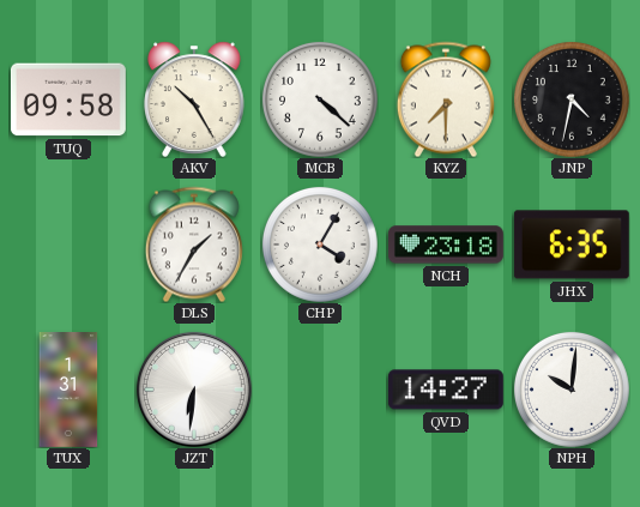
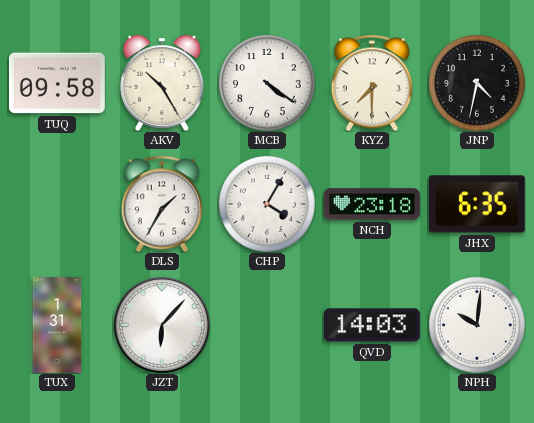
MCB: 4:22 -> 4:21 (267, 83)
JZT: 6:31 -> 6:07 (162, 325)
QVD: 14:27 -> 14:03 (372, 325)
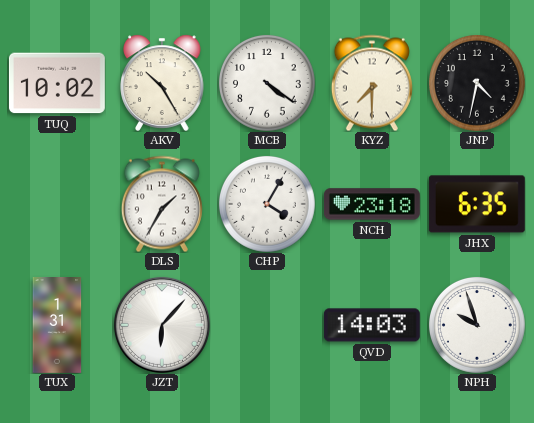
TUQ: 09:58 -> 10:02 (57, 83)
NPH: 10:01 -> 9:57 (477, 325)
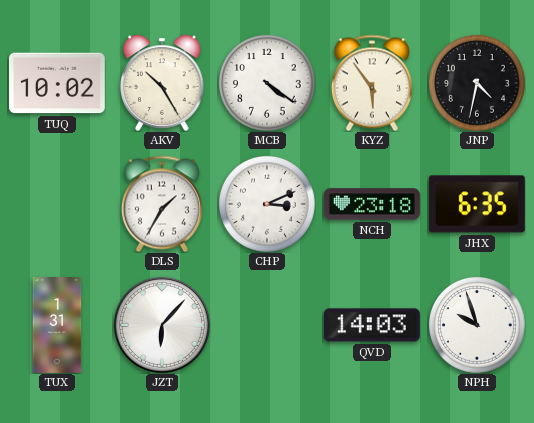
KYZ: 7:30 -> 5:54 (372, 83)
CHP: 4:05 -> 3:11 (267, 204)
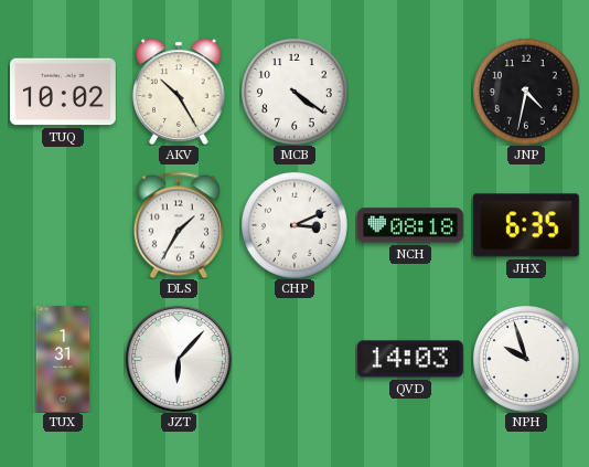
KYZ: 5:54 -> none (372, 83)
NCH: 23:18 -> 08:18 (410, 225)
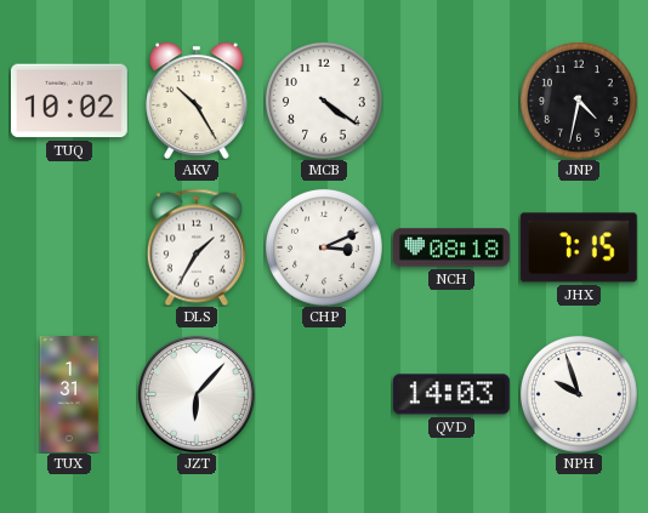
JHX: 6:35 -> 7:15 (579, 247)
